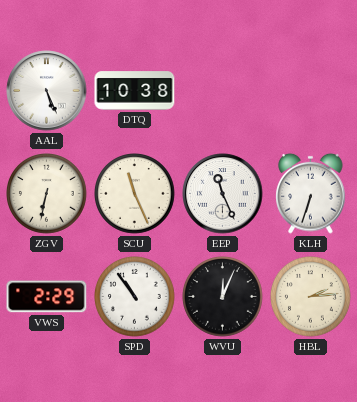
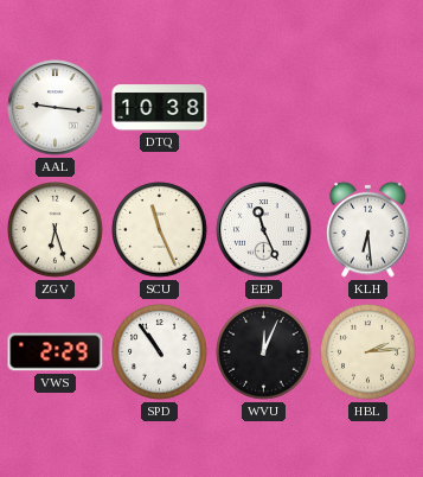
AAL: 5:26 -> 9:16 (56, 108)
ZGV: 6:32 -> 6:27 (56, 230)
KLH: 6:33 -> 6:29 (368, 229)
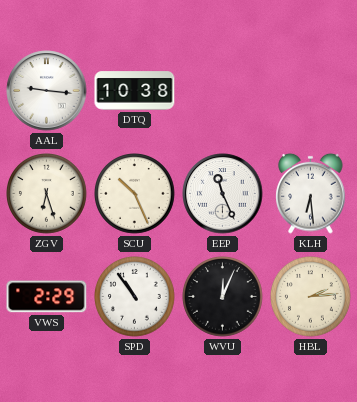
SCU: 11:26 -> 10:26 (135, 194)
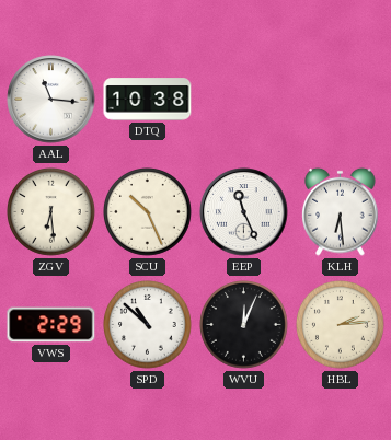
AAL: 9:16 -> 11:16 (51, 100)
ZGV: 6:27 -> 6:29 (51, 212)
SPD: 10:54 -> 10:52 (148, 325)
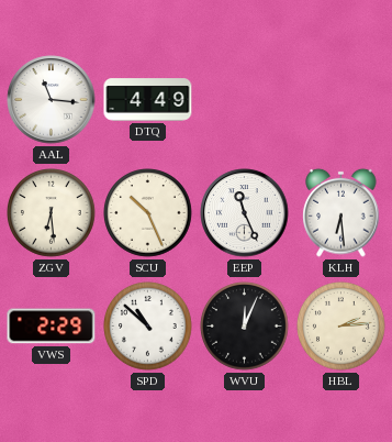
DTQ: 10:38 -> 4:49 (148, 100)
